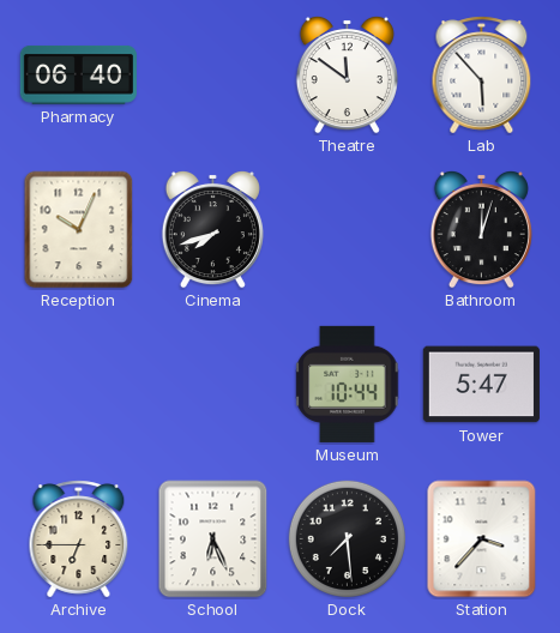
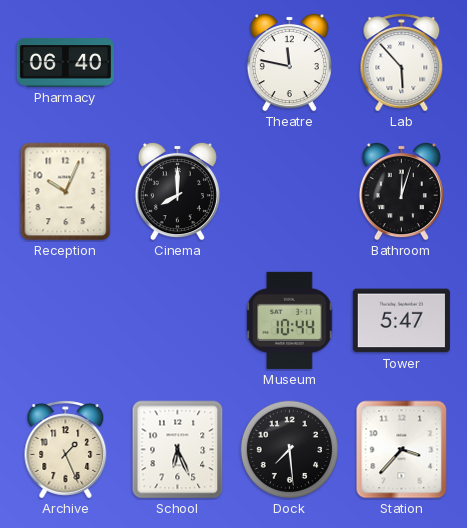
Theatre: 11:51 -> 11:47 (289, 62)
Cinema: 7:42 -> 8:00 (177, 191)
Archive: 6:45 -> 1:26 (66, 450)
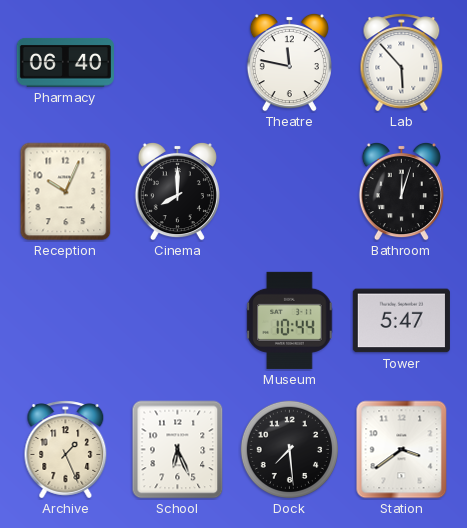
Station: 3:37 -> 3:39 (402, 450)
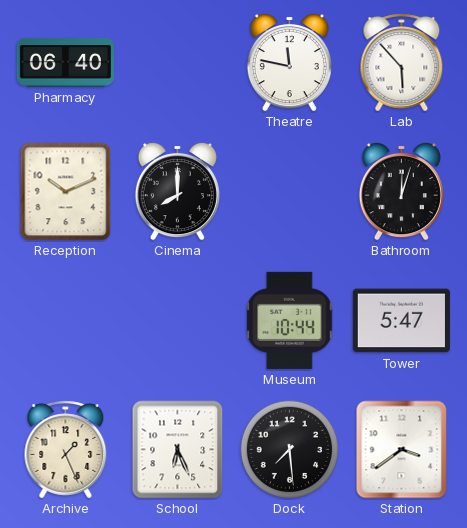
Reception: 10:04 -> 10:11 (66, 192)
